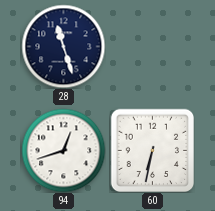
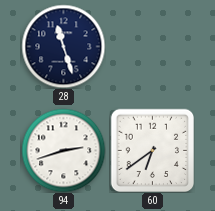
94: 12:42 -> 2:42 (63, 150)
60: 6:32 -> 6:39 (152, 150)
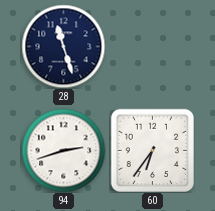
60: 6:39 -> 6:36 (152, 150)
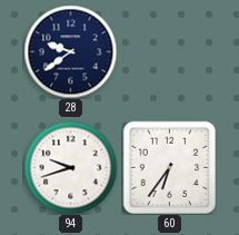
28: 11:27 -> 9:39 (70, 51)
94: 2:42 -> 9:42 (70, 167)
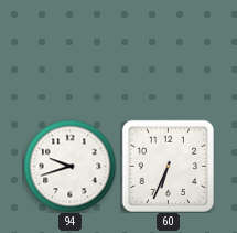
28: 9:39 -> none (70, 51)
60: 6:36 -> 6:34 (168, 166)
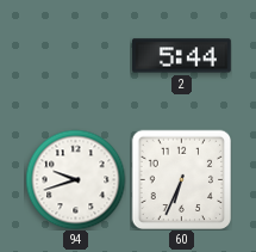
2: none -> 5:44 (181, 56)
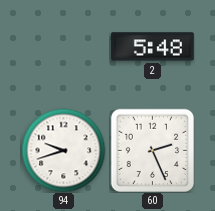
2: 5:44 -> 5:48 (152, 47)
60: 6:34 -> 2:26 (152, 150)
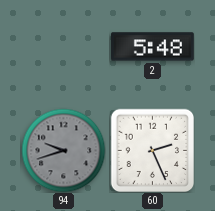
94 dial: white -> grey (63, 150)
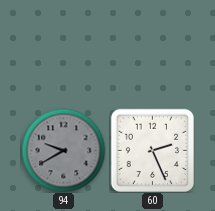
2: 5:48 -> none (152, 47)
94: 9:42 -> 9:40 (63, 150)
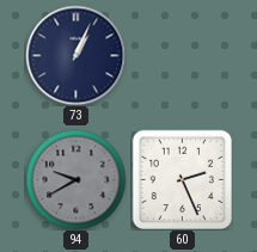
73: none -> 1:04 (75, 55)
